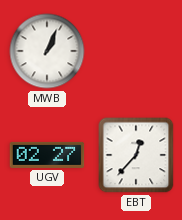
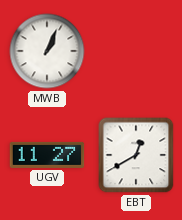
UGV: 02:27 -> 11:27 (47, 155)
EBT: 12:37 -> 12:40 (136, 155)
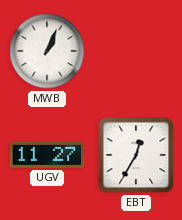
EBT: 12:40 -> 12:35 (136, 155)
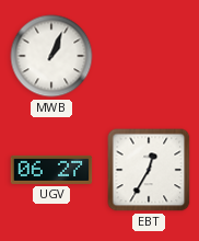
UGV: 11:27 -> 06:27 (51, 170)
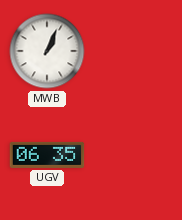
UGV: 06:27 -> 06:35 (47, 155)
EBT: 12:35 -> none (149, 170)
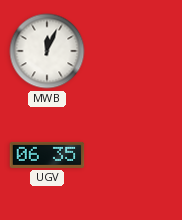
MWB: 1:04 -> 12:04 (47, 51)
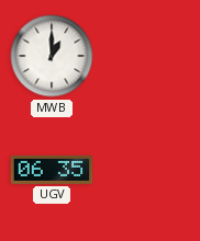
MWB: 12:04 -> 1:00 (52, 56)
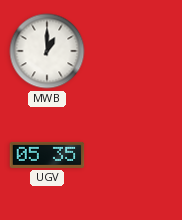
UGV: 06:35 -> 05:35 (47, 155)
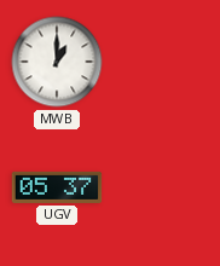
UGV: 05:35 -> 05:37 (57, 187)
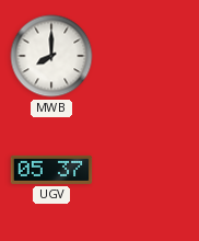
MWB: 1:00 -> 8:00 (51, 56)
